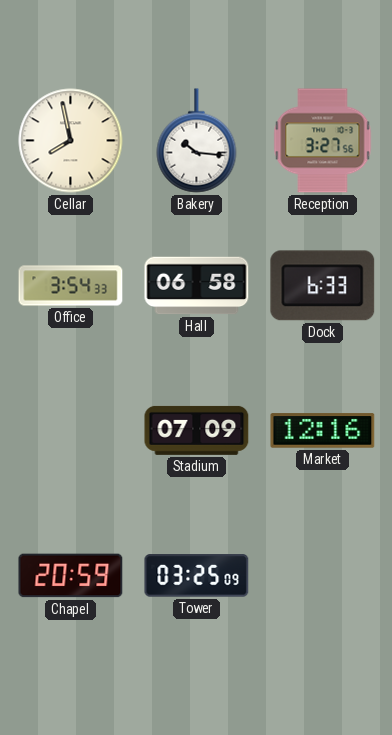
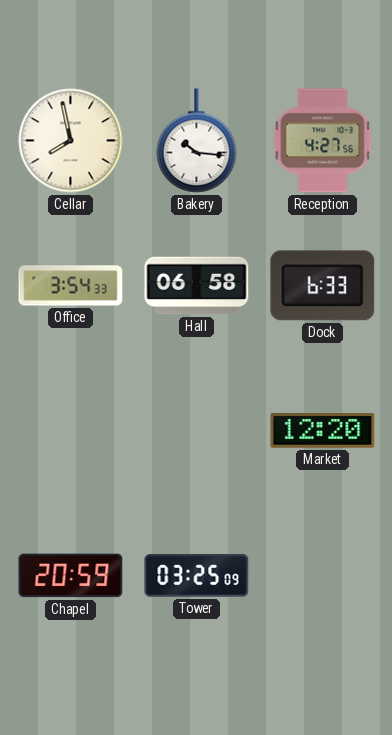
Reception: 3:27 -> 4:27 (323, 141)
Stadium: 07:09 -> none (197, 430)
Market: 12:16 -> 12:20 (323, 431)
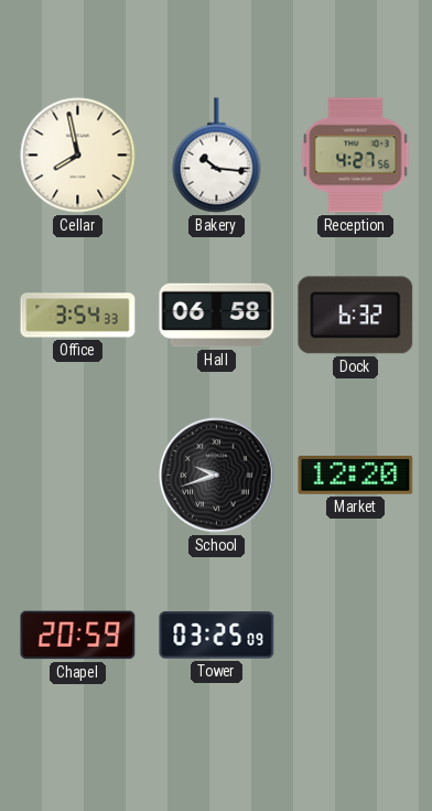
Dock: 6:33 -> 6:32 (356, 316)
School: none -> 9:42 (217, 476)
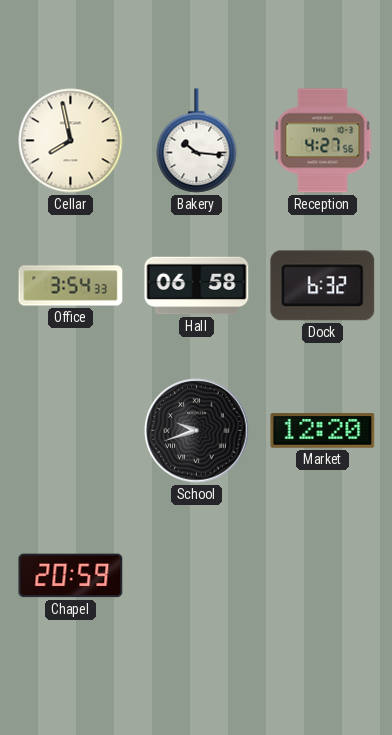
Tower: 03:25 -> none (217, 636)
